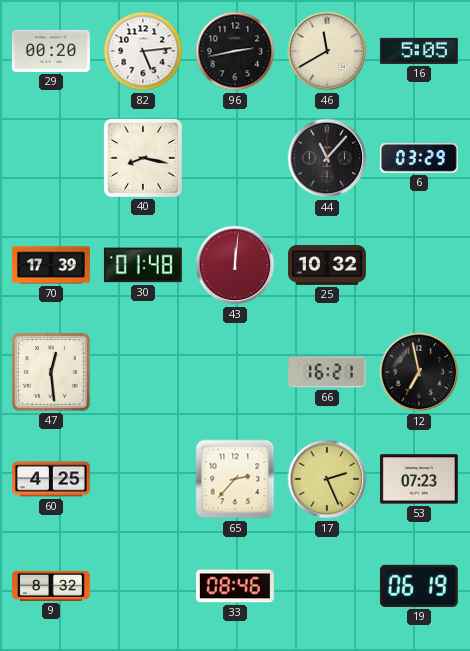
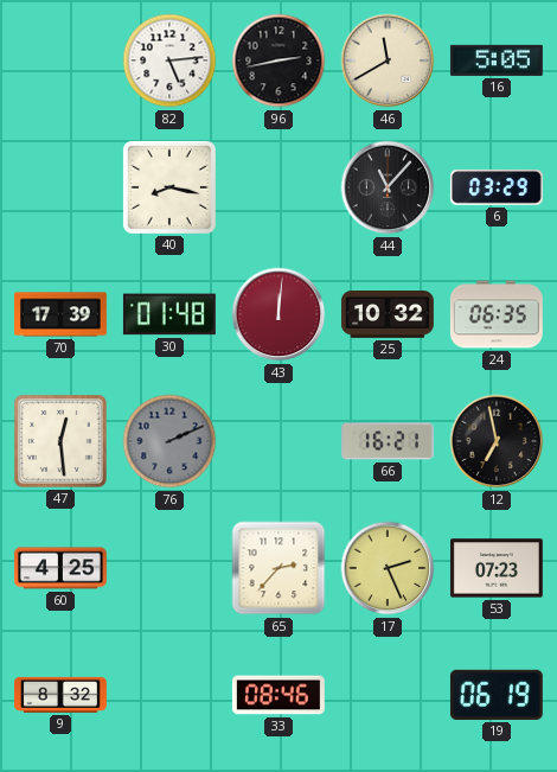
29: 00:20 -> none (51, 51)
24: none -> 06:35 (497, 314)
76: none -> 2:11 (169, 441)
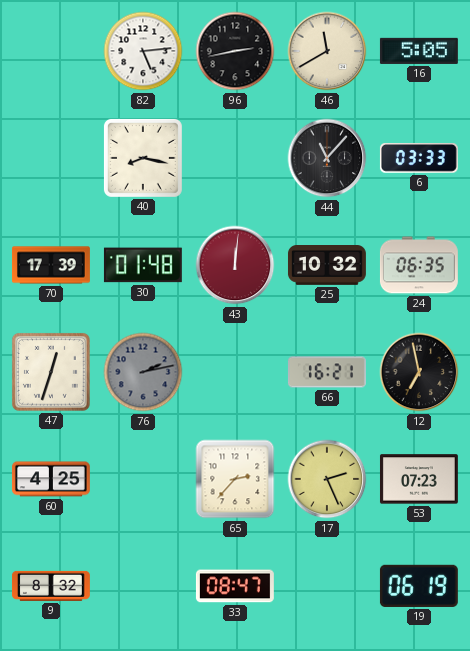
6: 03:29 -> 03:33 (419, 158)
47: 12:29 -> 12:33 (51, 372)
76: 2:11 -> 2:13 (143, 372)
33: 08:46 -> 08:47 (235, 586)
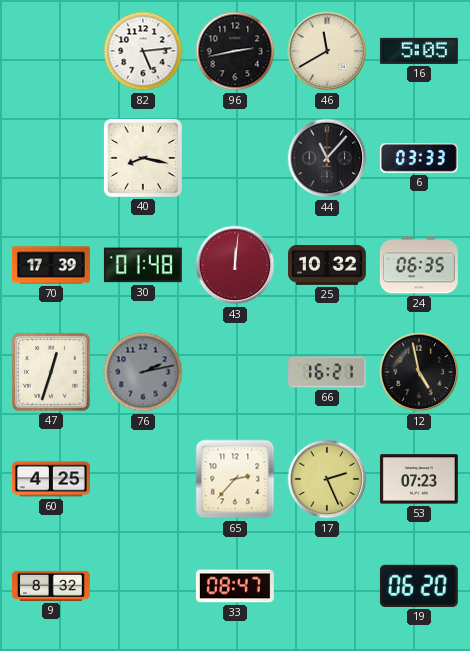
12: 6:58 -> 4:58 (419, 372)
19: 06:19 -> 06:20 (419, 586)
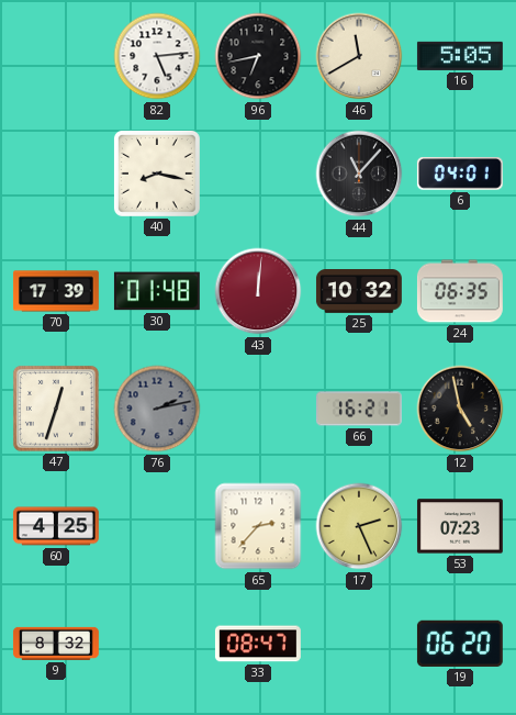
96: 2:43 -> 6:43 (258, 56)
6: 03:33 -> 04:01 (460, 174)
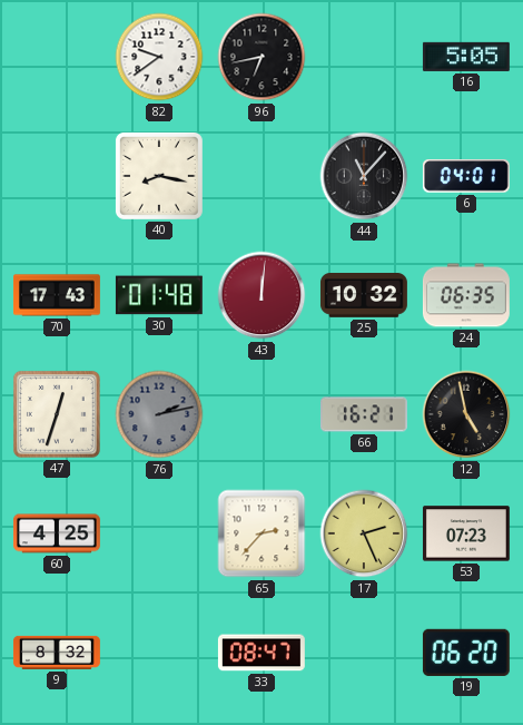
82: 5:14 -> 9:39 (159, 57)
46: 11:40 -> none (359, 56)
70: 17:39 -> 17:43 (57, 295)
